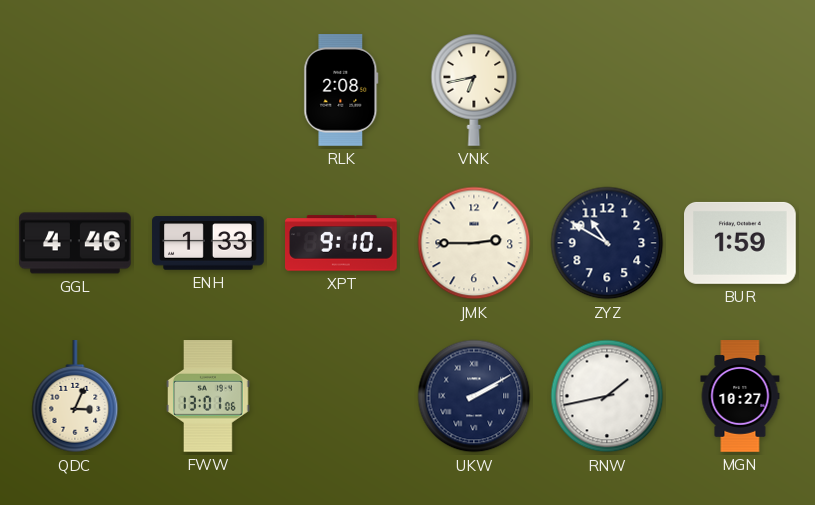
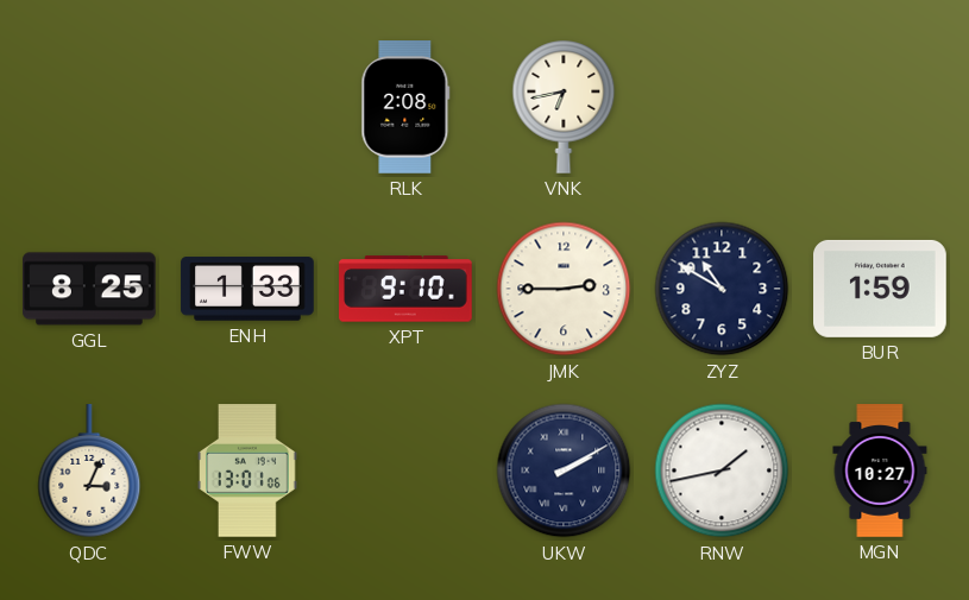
GGL: 4:46 -> 8:25 (89, 289)
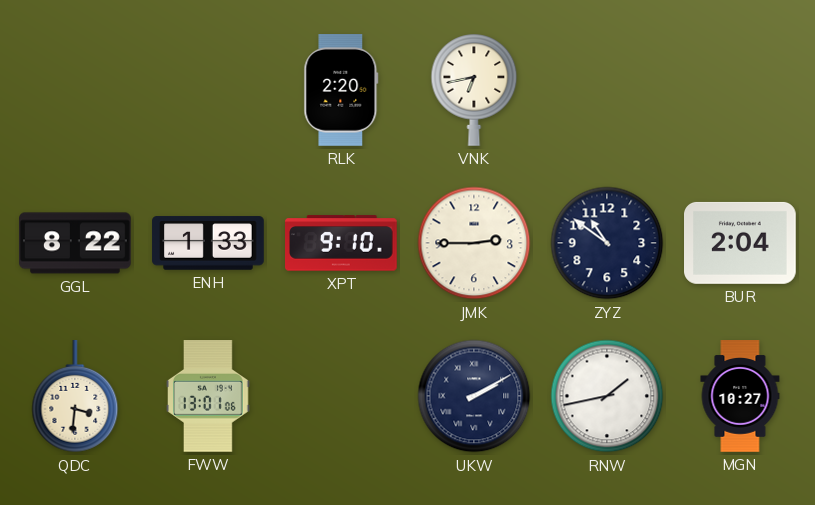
RLK: 2:08 -> 2:20 (341, 90)
GGL: 8:25 -> 8:22 (75, 243)
ZYZ: 10:50 -> 10:51 (607, 243)
BUR: 1:59 -> 2:04 (741, 243)
QDC: 3:04 -> 3:31 (75, 397)
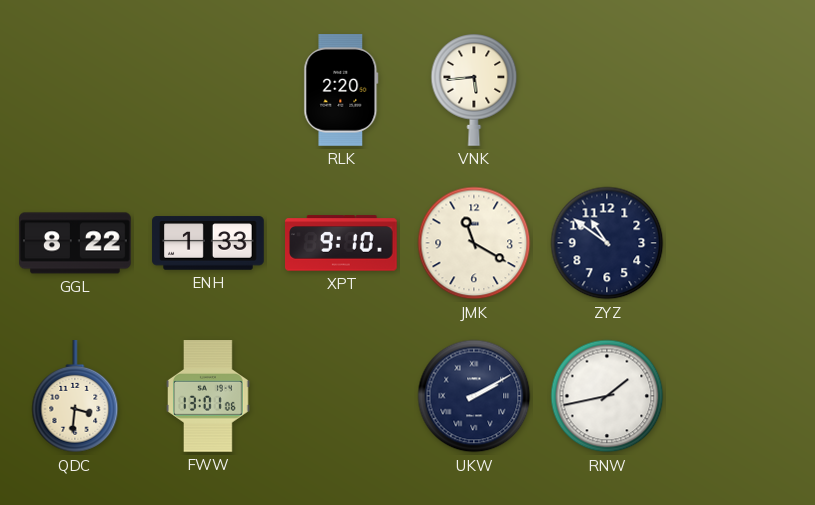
VNK: 6:43 -> 5:44 (474, 90)
JMK: 2:45 -> 11:20 (474, 243)
BUR: 2:04 -> none (741, 243)
MGN: 10:27 -> none (740, 396)
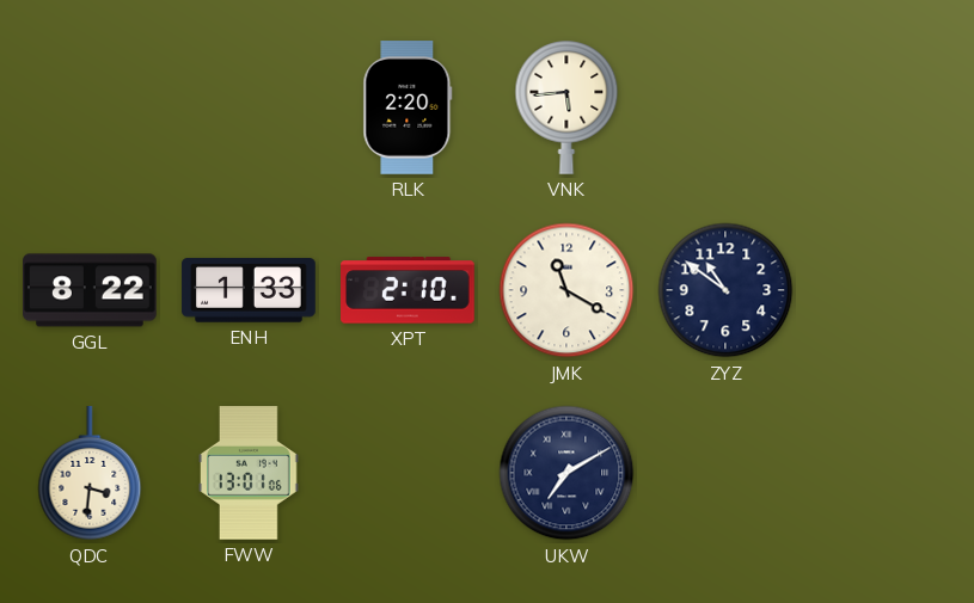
XPT: 9:10 -> 2:10 (409, 290)
UKW: 2:10 -> 7:10 (566, 473)
RNW: 1:43 -> none (607, 396)
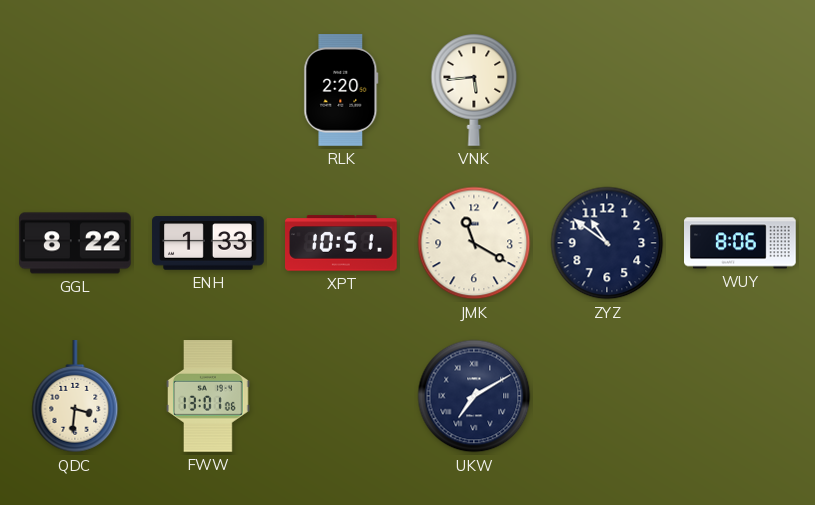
XPT: 2:10 -> 10:51 (342, 243)
WUY: none -> 8:06 (740, 243)
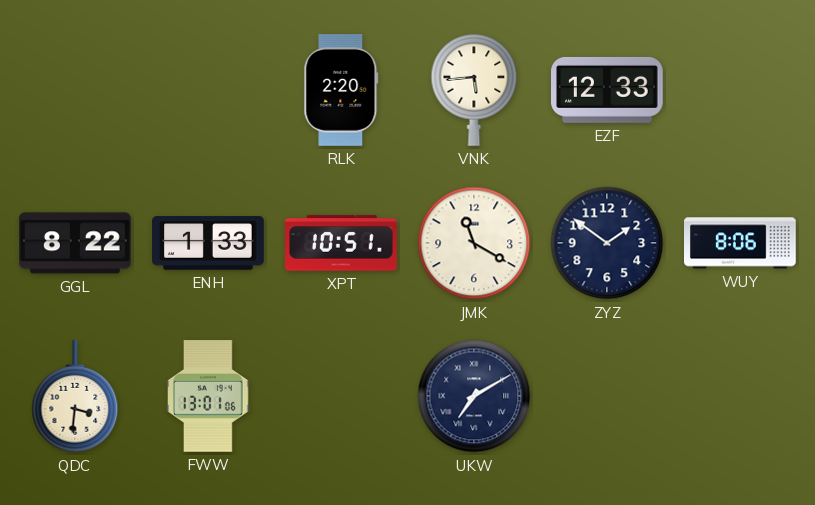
EZF: none -> 12:33 (607, 90)
ZYZ: 10:51 -> 1:51 (607, 243)
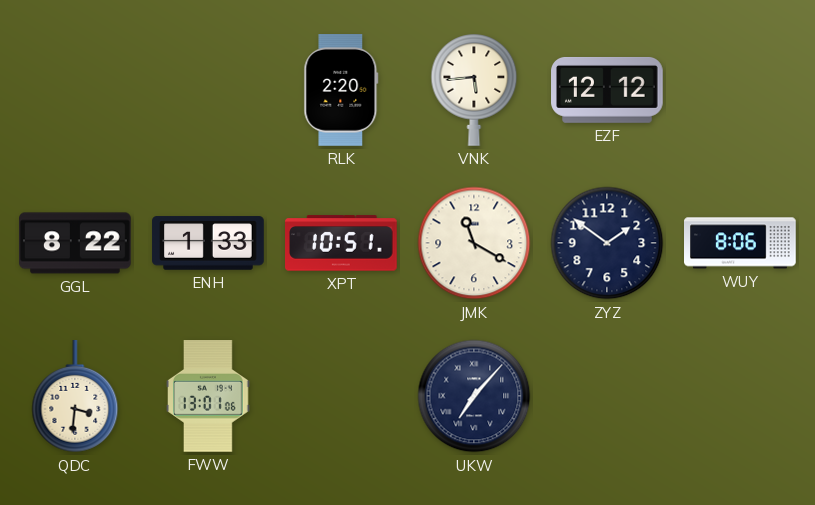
EZF: 12:33 -> 12:12 (607, 90)
UKW: 7:10 -> 7:07 (474, 396)
